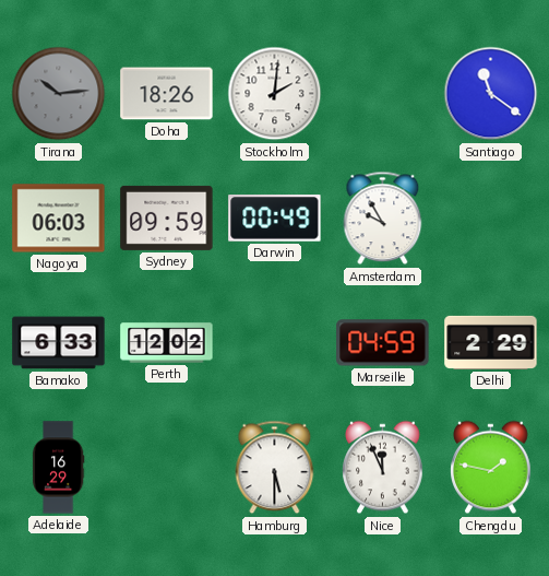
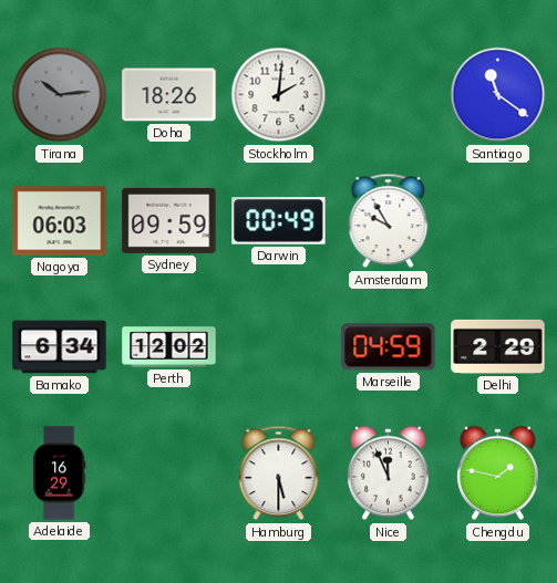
Bamako: 6:33 -> 6:34 (60, 347)
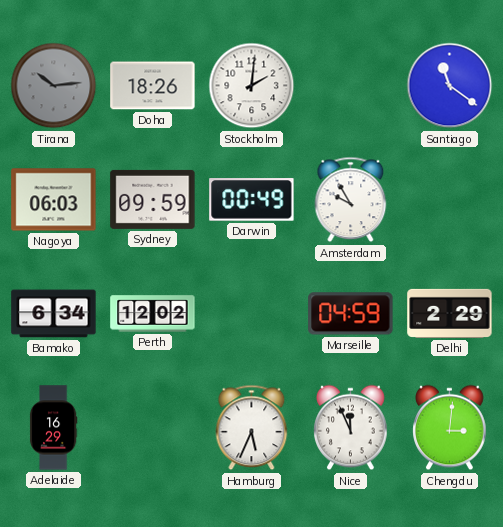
Hamburg: 5:30 -> 5:34 (252, 428)
Chengdu: 1:47 -> 3:01 (450, 428)
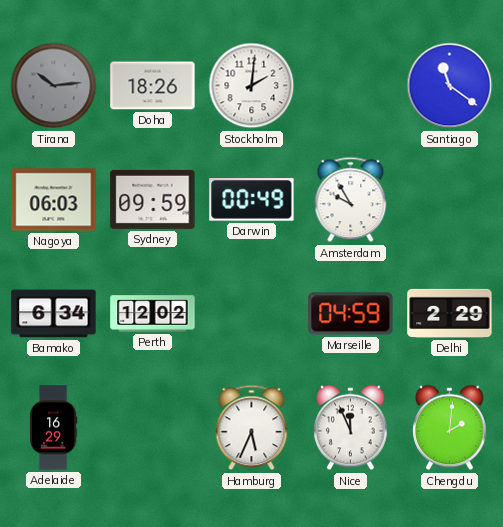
Chengdu: 3:01 -> 2:01 (450, 428)
